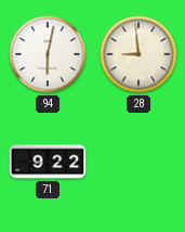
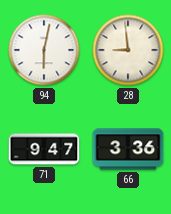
71: 9:22 -> 9:47 (44, 149)
66: none -> 3:36 (128, 149)
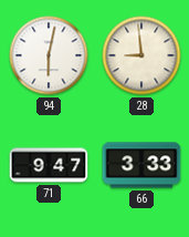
66: 3:36 -> 3:33 (141, 165)
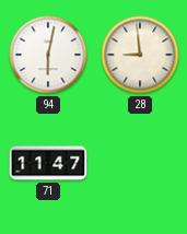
71: 9:47 -> 11:47 (48, 163)
66: 3:33 -> none (141, 165)
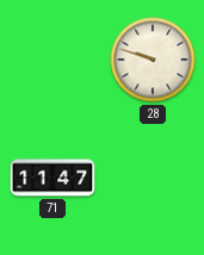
94: 6:02 -> none (48, 55)
28: 8:59 -> 9:48 (153, 60)
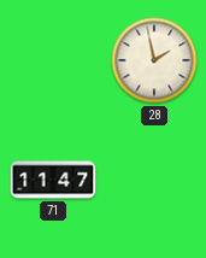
28: 9:48 -> 1:58 (154, 60)
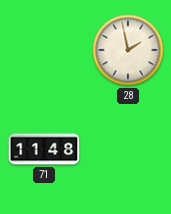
71: 11:47 -> 11:48 (44, 149)
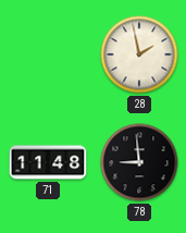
78: none -> 8:59 (139, 162)
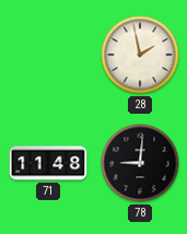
78: 8:59 -> 9:01 (140, 163)
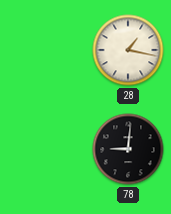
28: 1:58 -> 1:17 (128, 50)
71: 11:48 -> none (48, 163)
